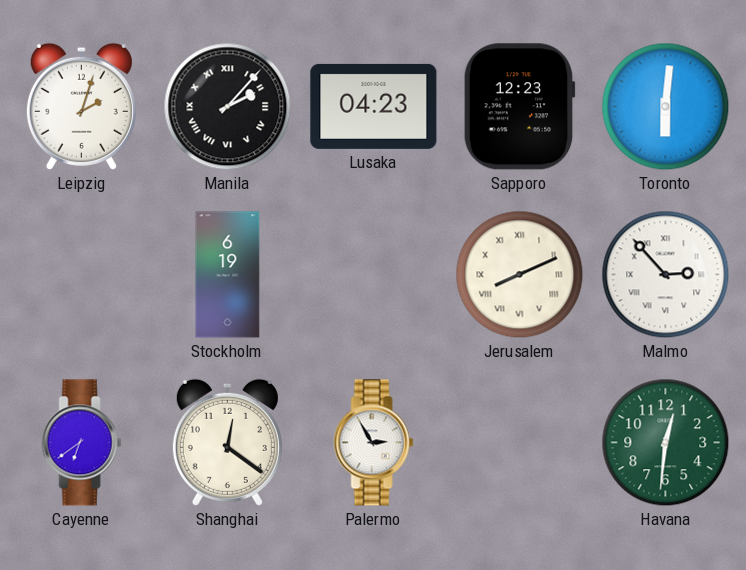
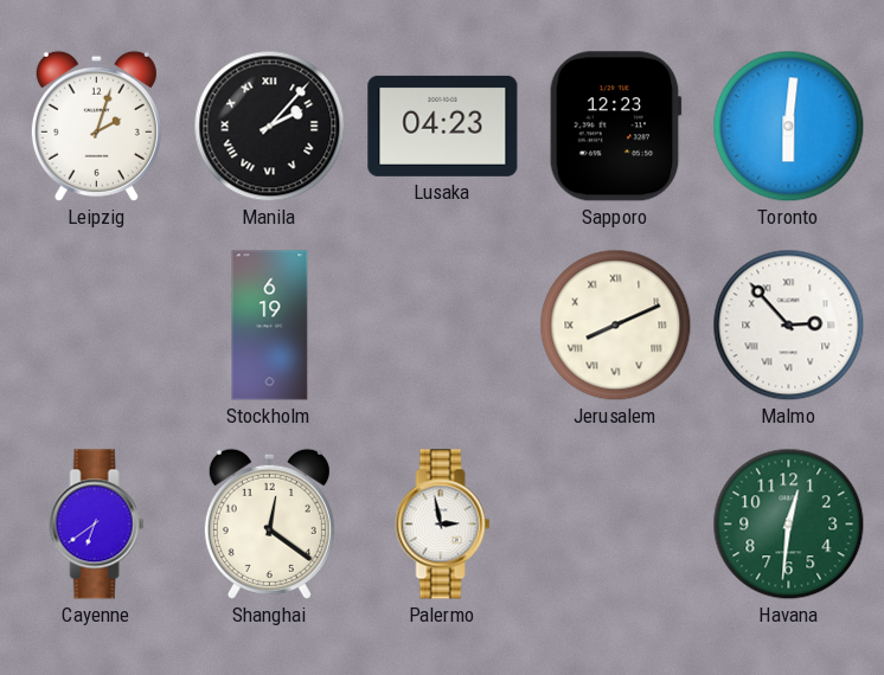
Palermo: 2:55 -> 2:58 (443, 525)
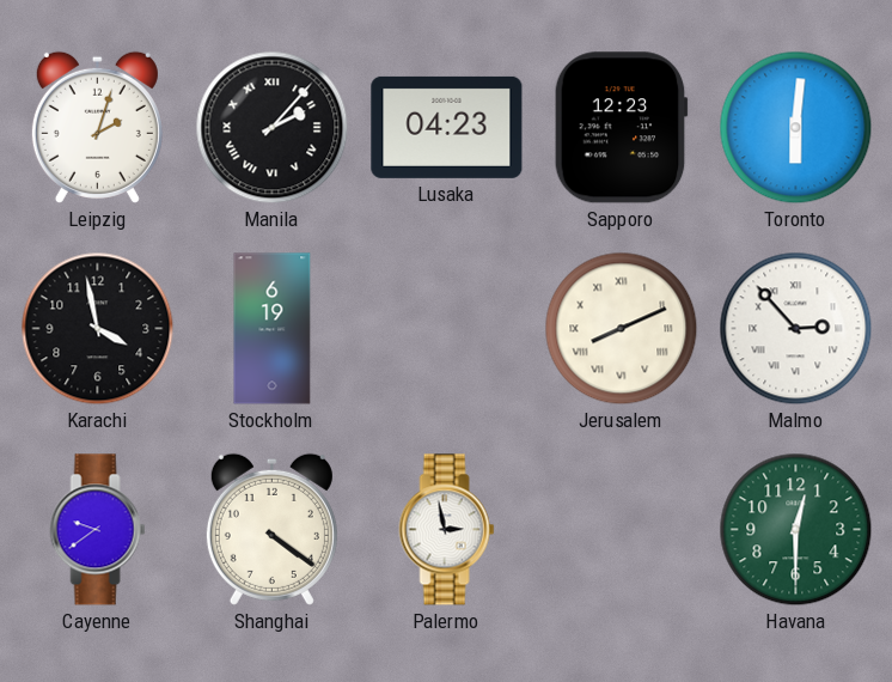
Karachi: none -> 3:58 (98, 329)
Cayenne: 6:39 -> 9:39 (98, 530)
Shanghai: 12:21 -> 4:21 (271, 529)
Havana: 12:31 -> 12:30 (796, 530)
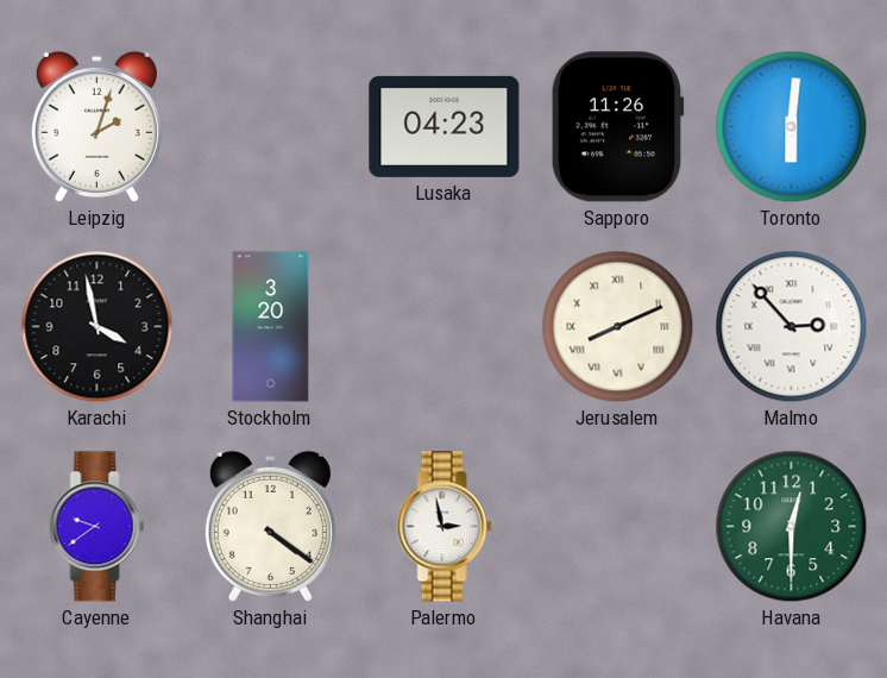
Manila: 2:07 -> none (273, 128)
Sapporo: 12:23 -> 11:26 (617, 127)
Stockholm: 6:19 -> 3:20 (271, 327)
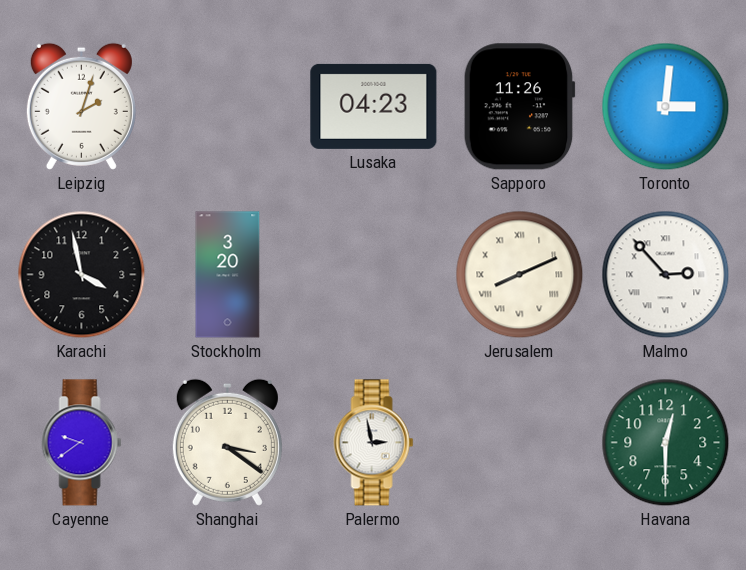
Toronto: 6:01 -> 3:01 (666, 107)
Shanghai: 4:21 -> 3:21 (227, 442)
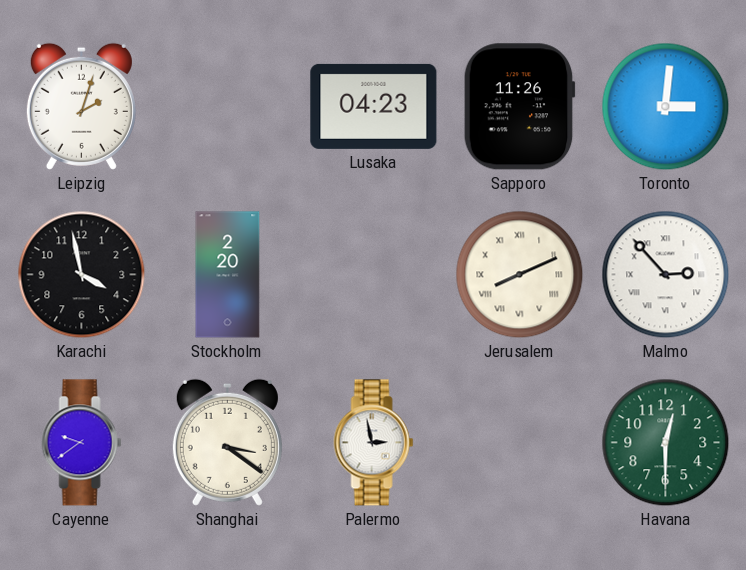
Stockholm: 3:20 -> 2:20 (228, 275)
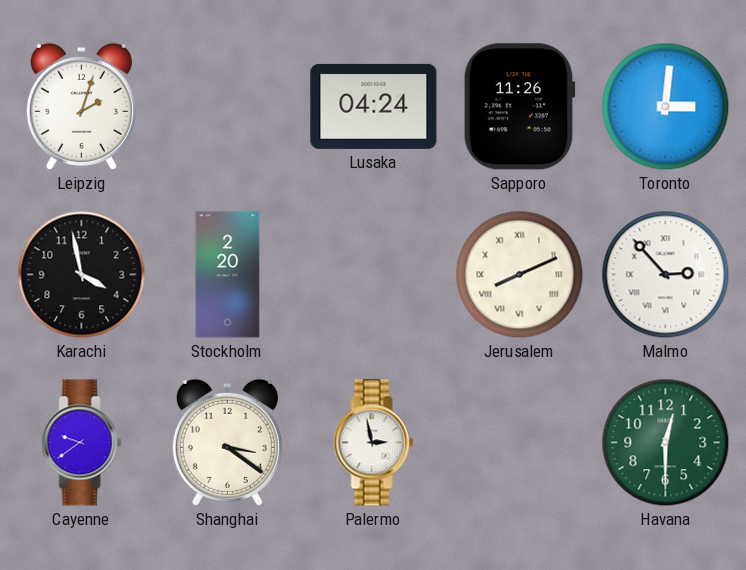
Lusaka: 04:23 -> 04:24 (374, 106)
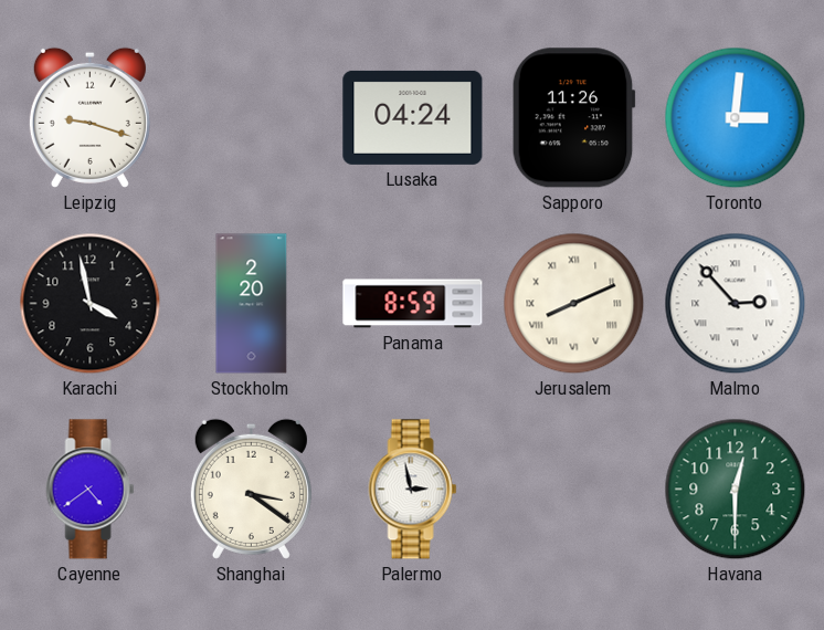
Leipzig: 2:03 -> 9:18 (89, 117)
Panama: none -> 8:59 (413, 304)
Cayenne: 9:39 -> 4:39 (91, 490)
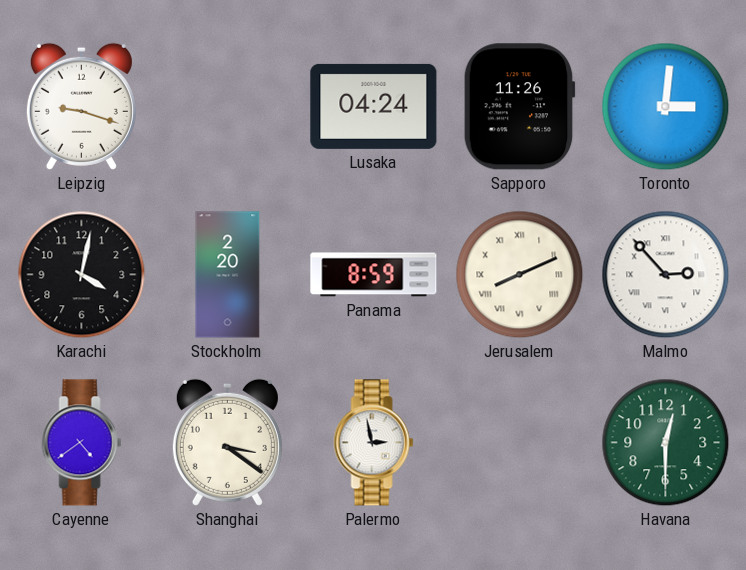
Karachi: 3:58 -> 4:02 (82, 275)
